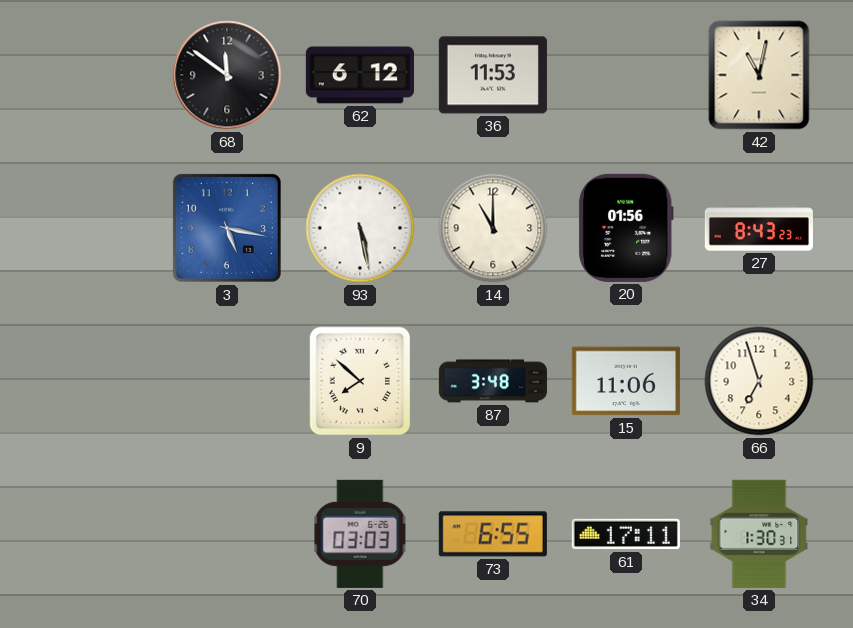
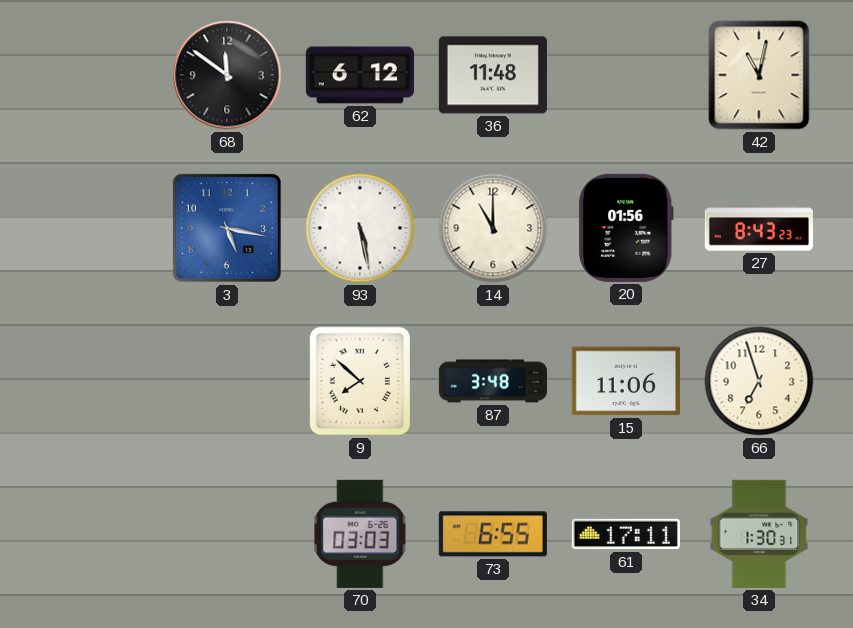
36: 11:53 -> 11:48 (493, 75)
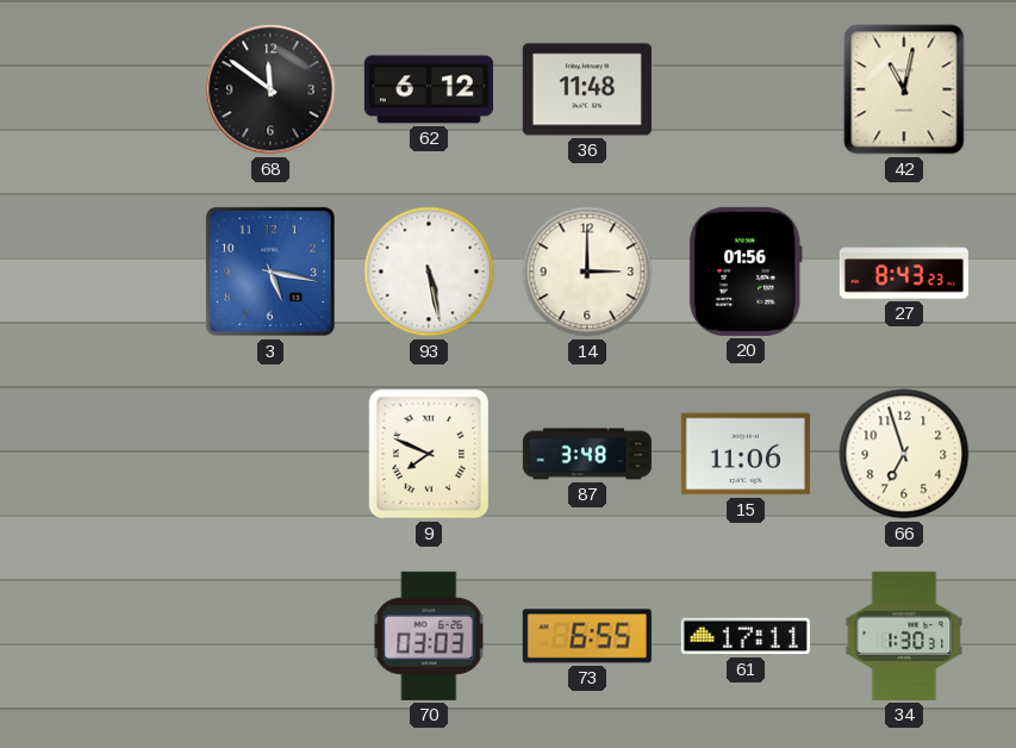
14: 11:00 -> 3:00 (587, 272)
9: 7:52 -> 7:49 (429, 454)
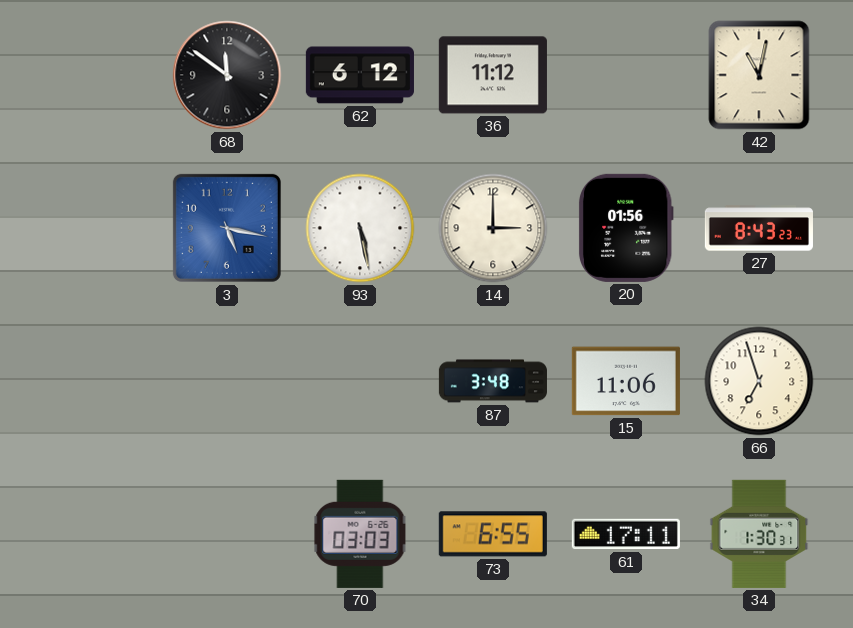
36: 11:48 -> 11:12 (493, 75)
9: 7:49 -> none (429, 454)
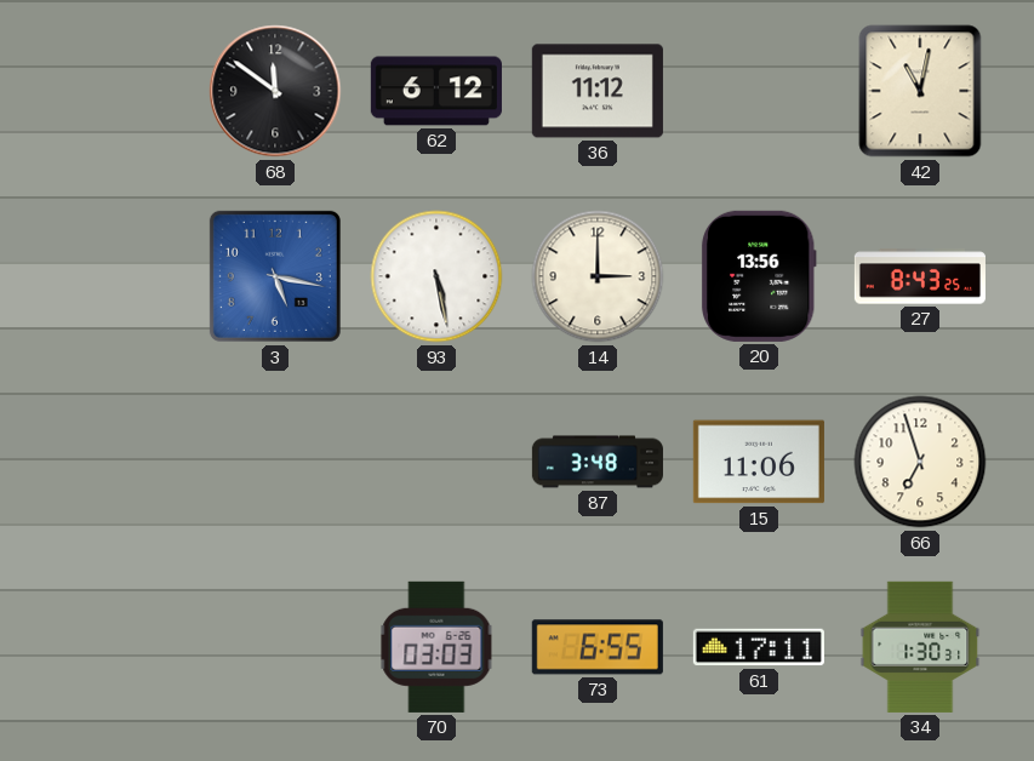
20: 01:56 -> 13:56 (759, 276)
27: 8:43:23 -> 8:43:25 (920, 276)
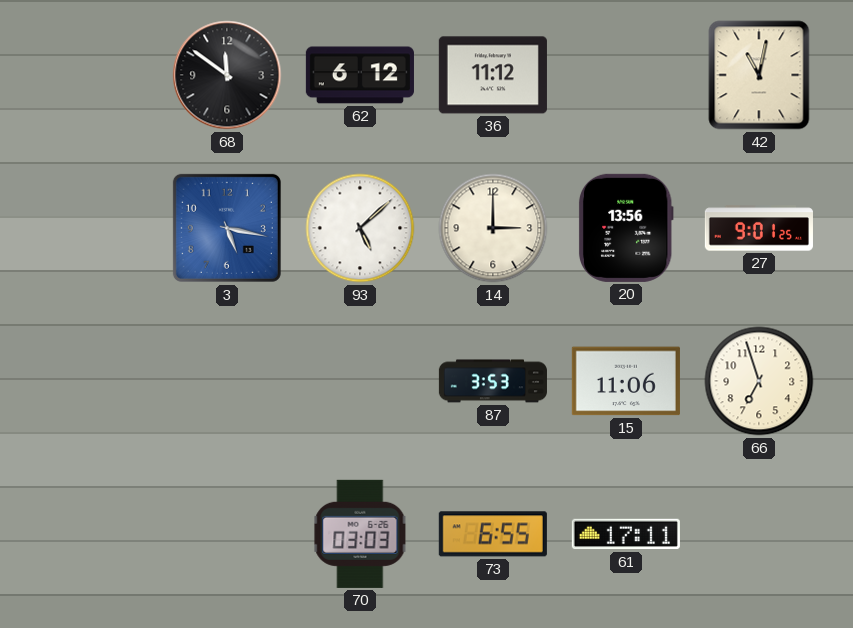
93: 5:28 -> 5:08 (360, 228)
27: 8:43 -> 9:01 (759, 228)
87: 3:48 -> 3:53 (493, 381)
34: 1:30 -> none (920, 647)
